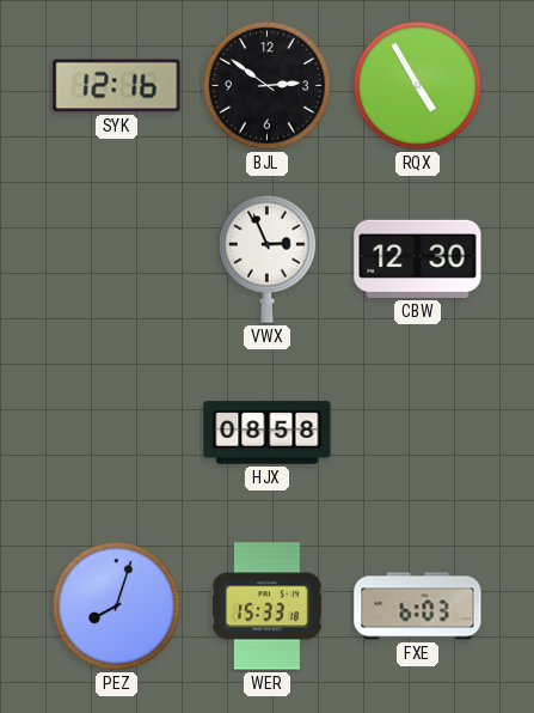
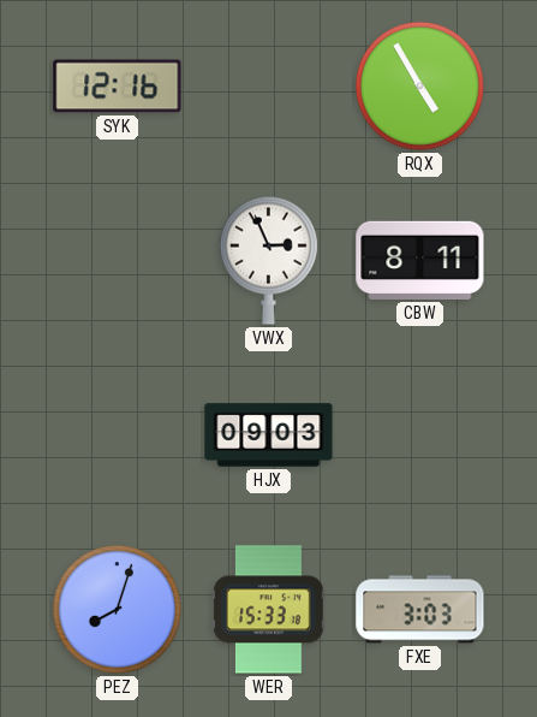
BJL: 2:51 -> none (266, 85)
CBW: 12:30 -> 8:11 (420, 260)
HJX: 08:58 -> 09:03 (269, 435)
FXE: 6:03 -> 3:03 (420, 610)
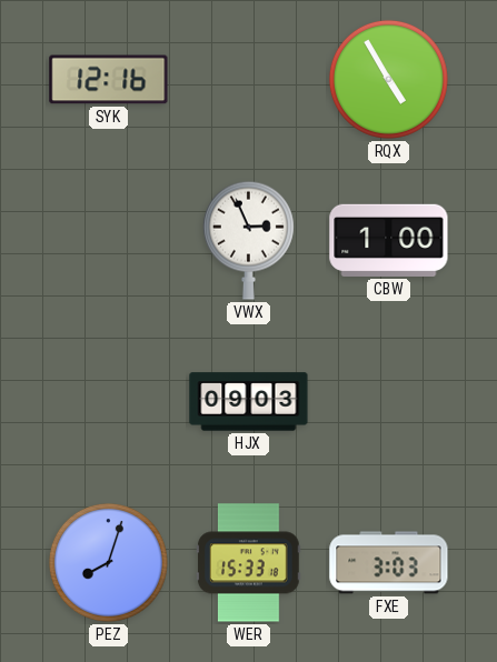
CBW: 8:11 -> 1:00 (389, 240)
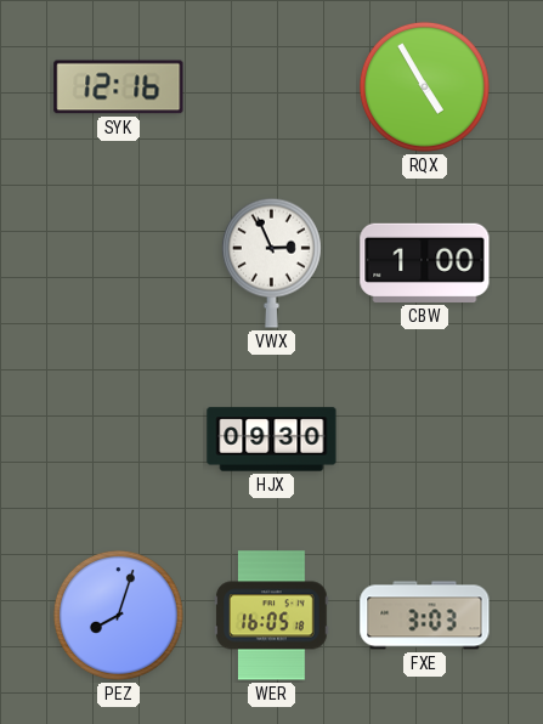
HJX: 09:03 -> 09:30 (272, 440)
WER: 15:33 -> 16:05 (272, 616)
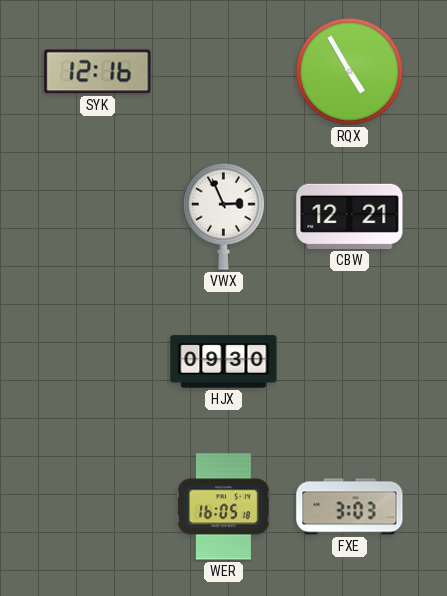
CBW: 1:00 -> 12:21 (350, 216)
PEZ: 8:03 -> none (118, 615)
